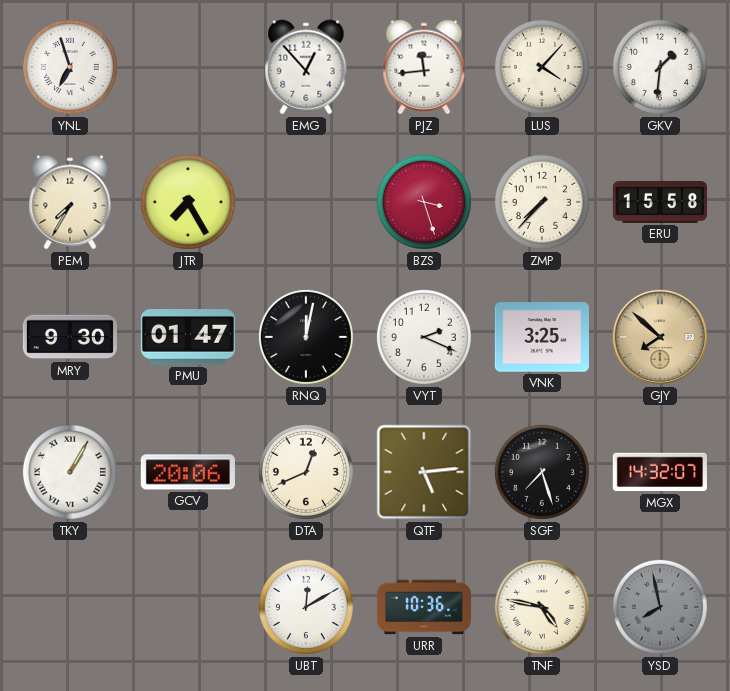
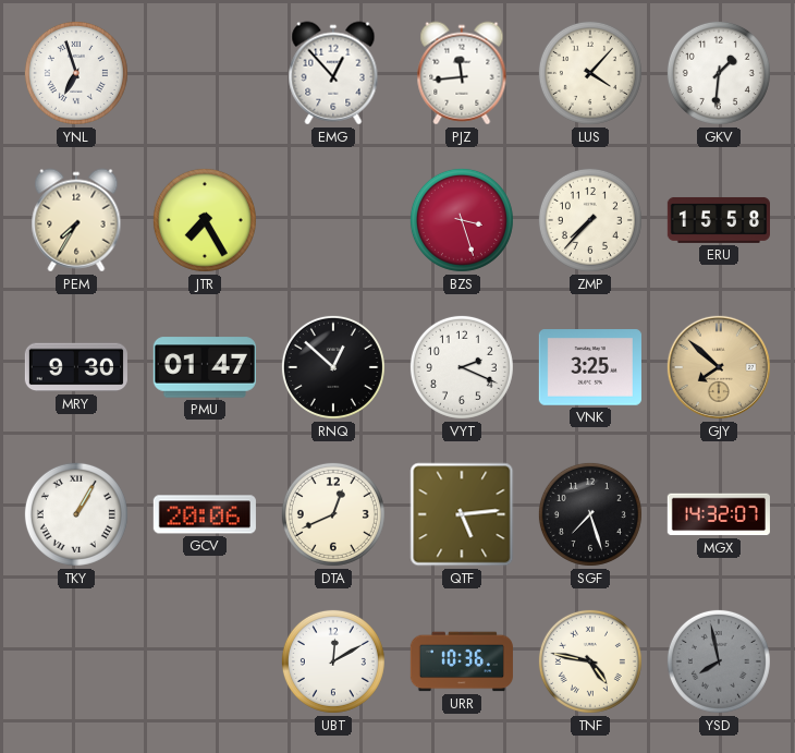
RNQ: 12:02 -> 12:52 (333, 367)
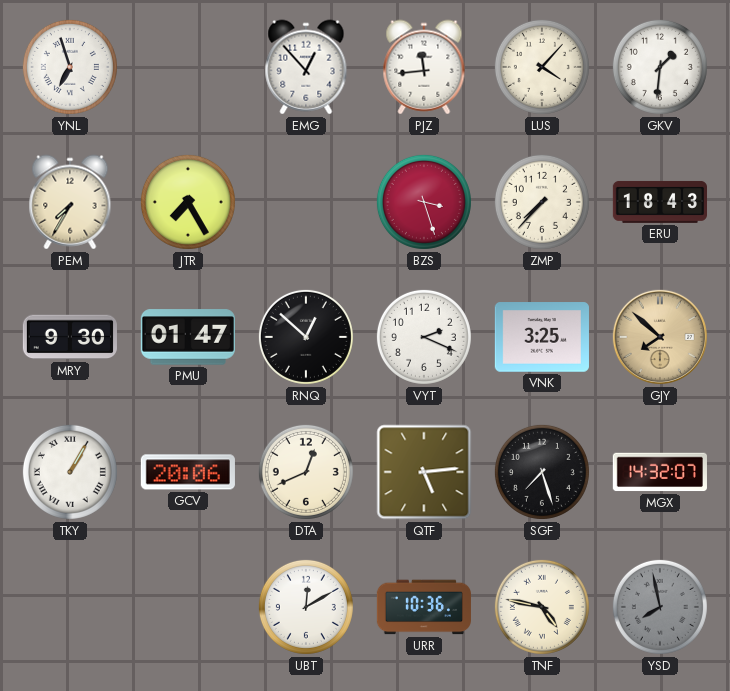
ERU: 15:58 -> 18:43 (659, 202)
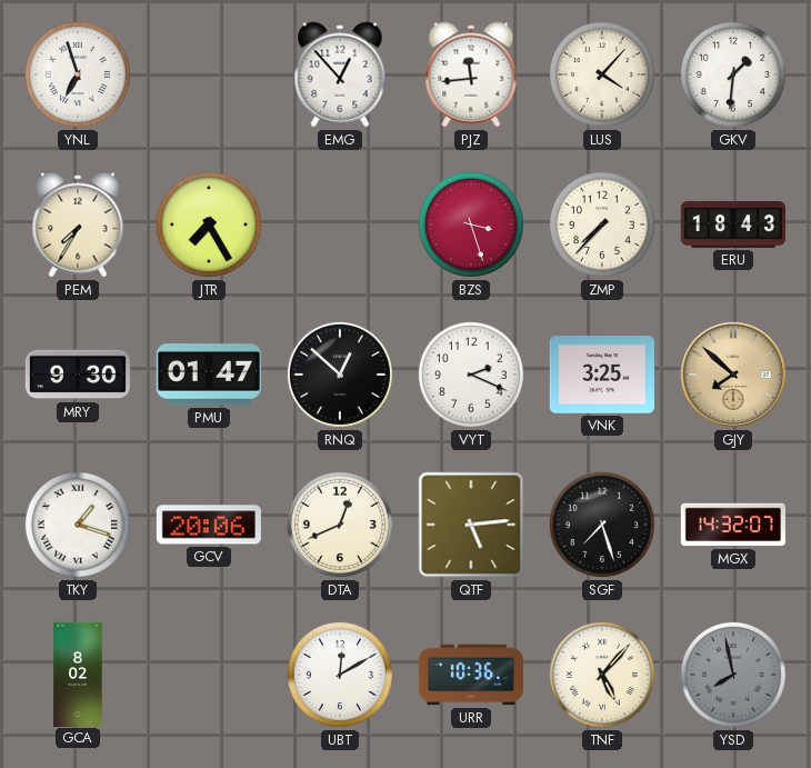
TKY: 1:05 -> 1:18 (78, 525)
GCA: none -> 8:02 (78, 674)
TNF: 4:47 -> 5:07 (602, 675)
